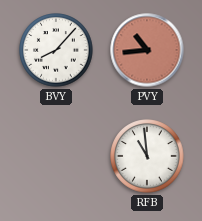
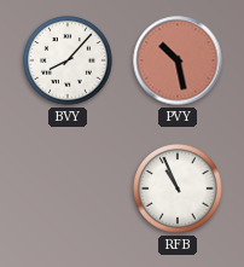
PVY: 10:44 -> 10:28 (178, 60)
RFB: 10:59 -> 10:56 (178, 188)
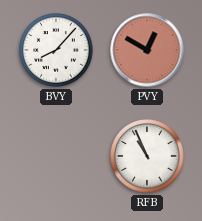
PVY: 10:28 -> 12:50 (147, 50)
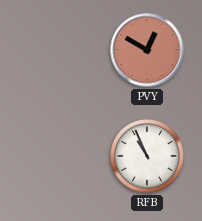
BVY: 8:07 -> none (56, 50)
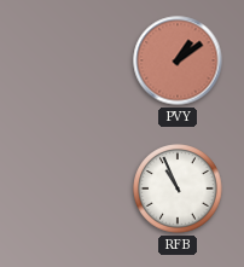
PVY: 12:50 -> 1:09 (178, 60)
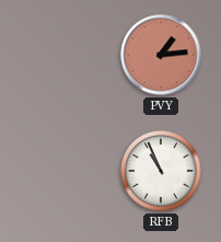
PVY: 1:09 -> 1:14 (161, 55)
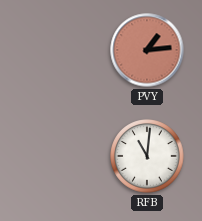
RFB: 10:56 -> 11:01 (147, 156)
